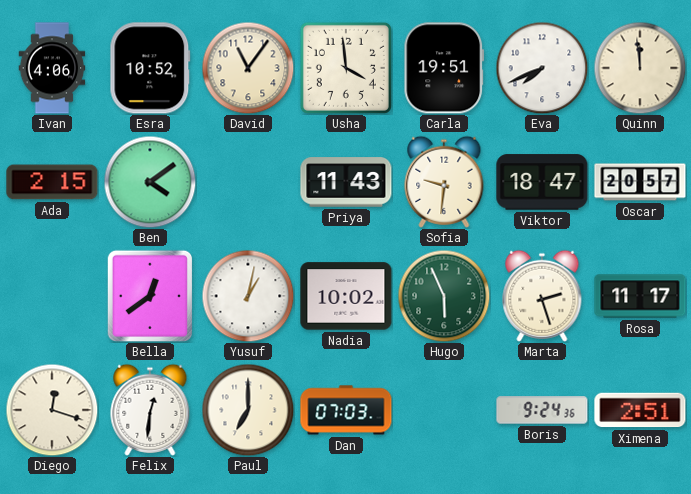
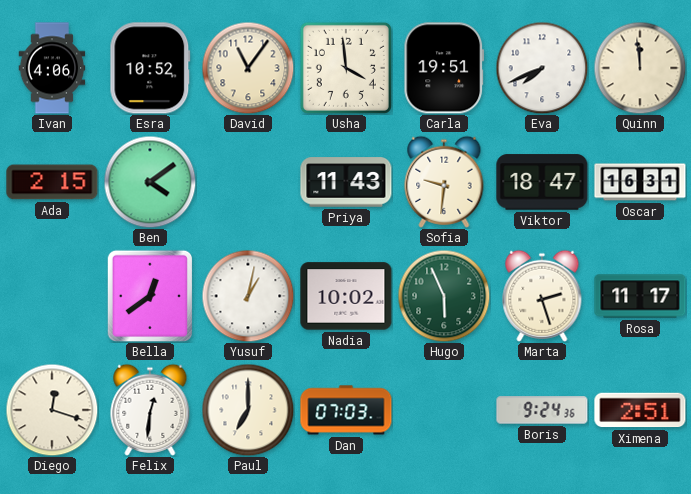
Oscar: 20:57 -> 16:31 (640, 182)
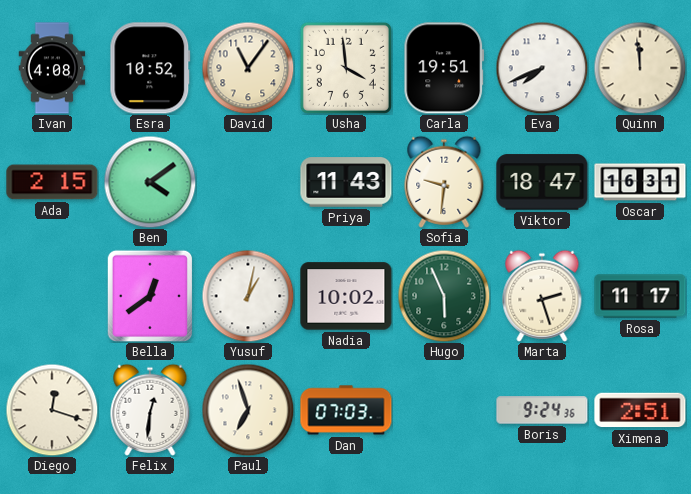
Ivan: 4:06 -> 4:08 (52, 68)
Paul: 7:00 -> 6:57 (248, 410)
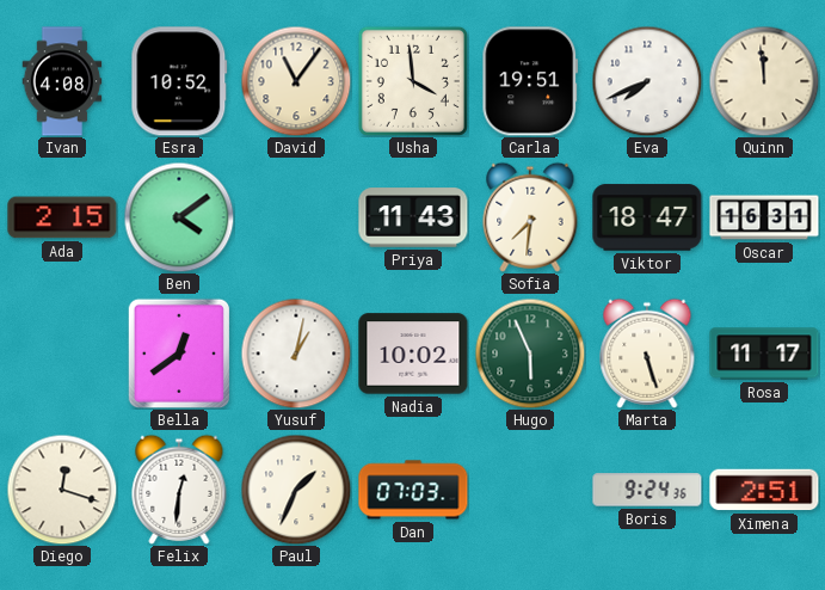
Sofia: 9:31 -> 7:31 (530, 217)
Marta: 2:27 -> 5:27 (647, 354)
Paul: 6:57 -> 1:34 (296, 490)
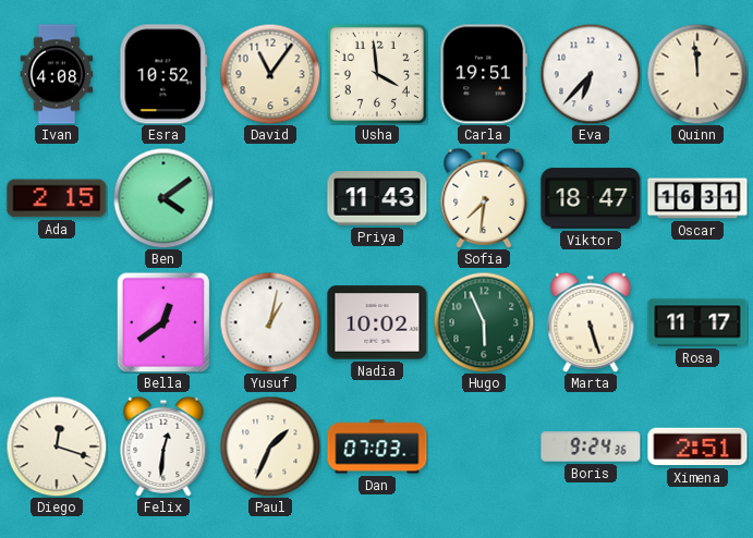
Eva: 7:41 -> 6:37 (591, 74)
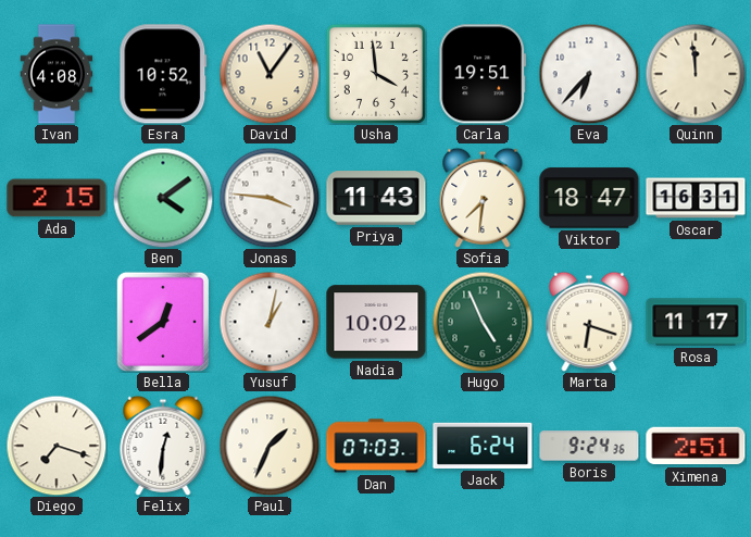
Jonas: none -> 3:46 (270, 198)
Hugo: 5:56 -> 4:56 (483, 322)
Marta: 5:27 -> 6:18 (589, 322)
Diego: 12:18 -> 7:18 (57, 446)
Jack: none -> 6:24 (483, 446)
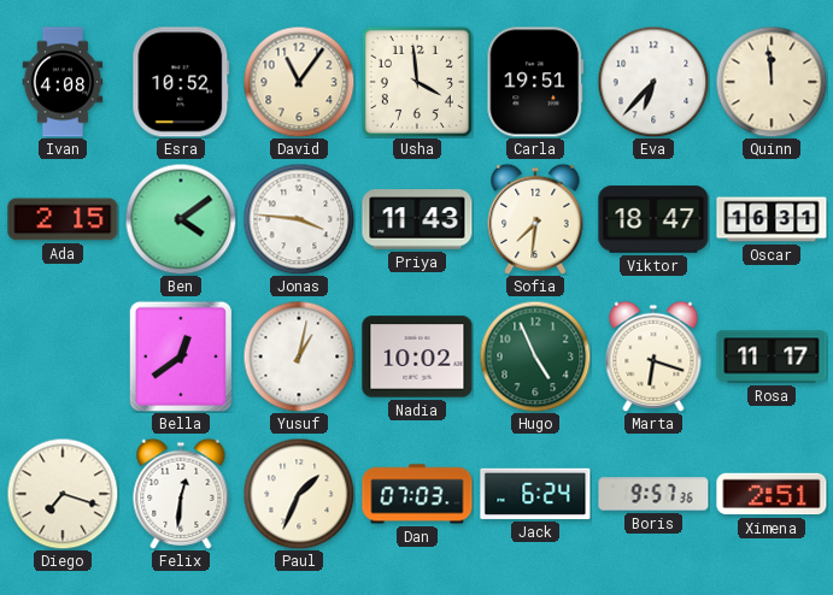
Boris: 9:24 -> 9:57 (653, 494)
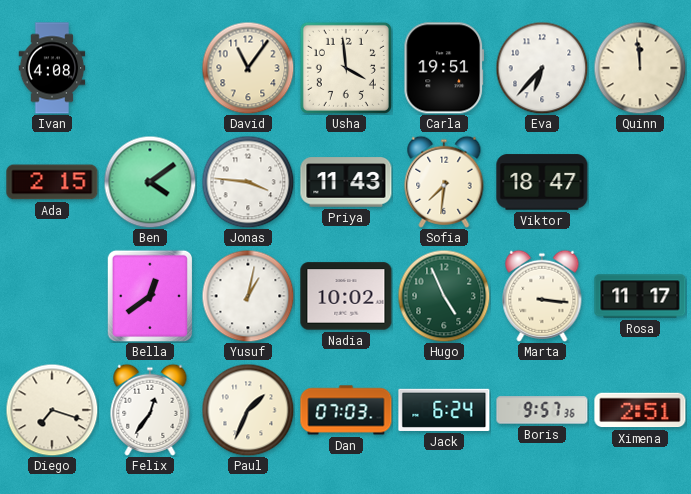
Esra: 10:52 -> none (181, 82)
Oscar: 16:31 -> none (772, 219)
Marta: 6:18 -> 3:16 (542, 296)
Felix: 12:31 -> 12:36 (150, 410)
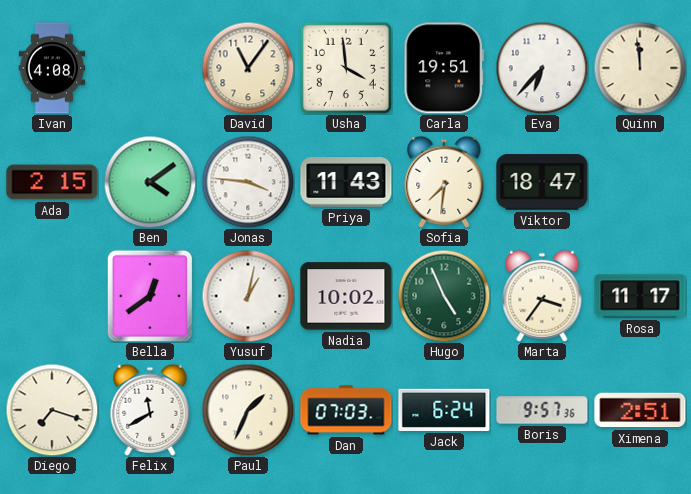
Marta: 3:16 -> 3:36 (542, 296)
Felix: 12:36 -> 11:40 (150, 410)
